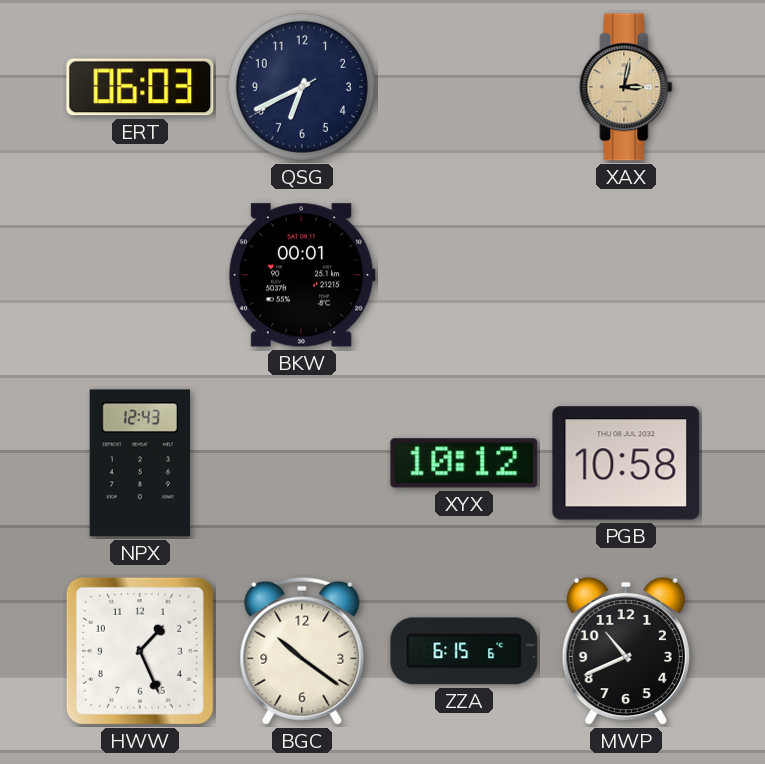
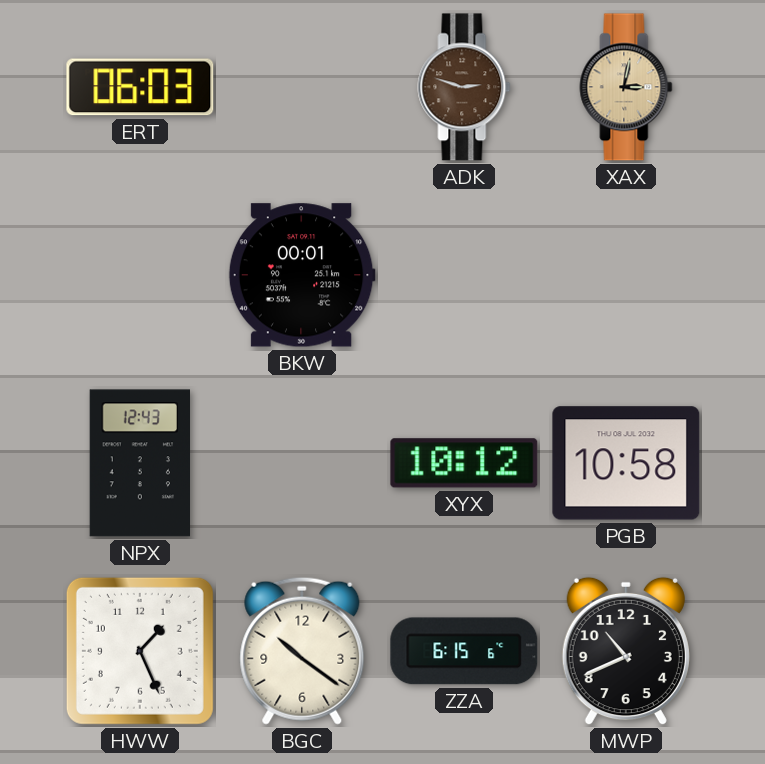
QSG: 6:40 -> none (302, 87)
ADK: none -> 2:48 (464, 87)
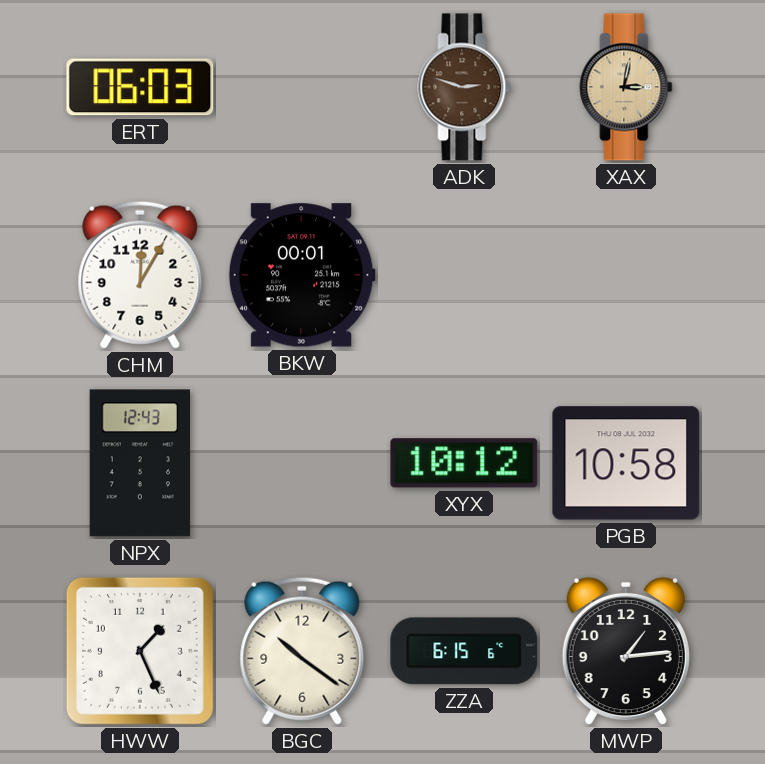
CHM: none -> 12:05 (140, 275)
MWP: 10:41 -> 1:14 (626, 651)
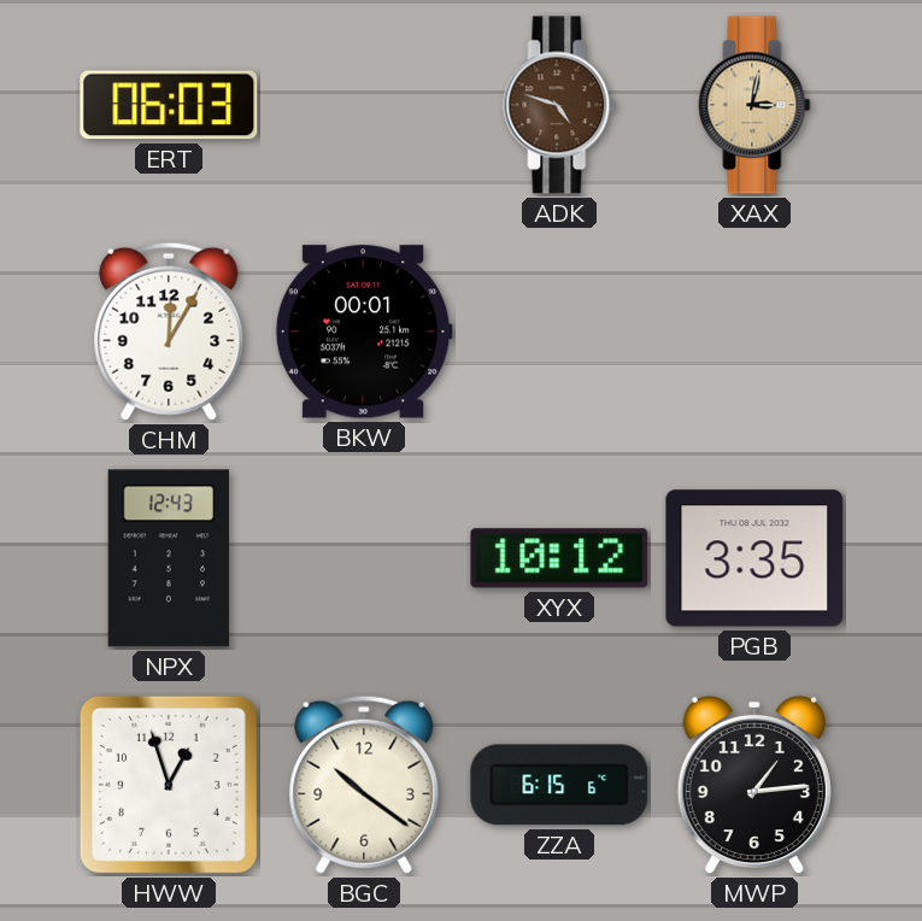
ADK: 2:48 -> 4:48 (559, 105)
PGB: 10:58 -> 3:35 (754, 558)
HWW: 1:26 -> 12:57 (169, 785)
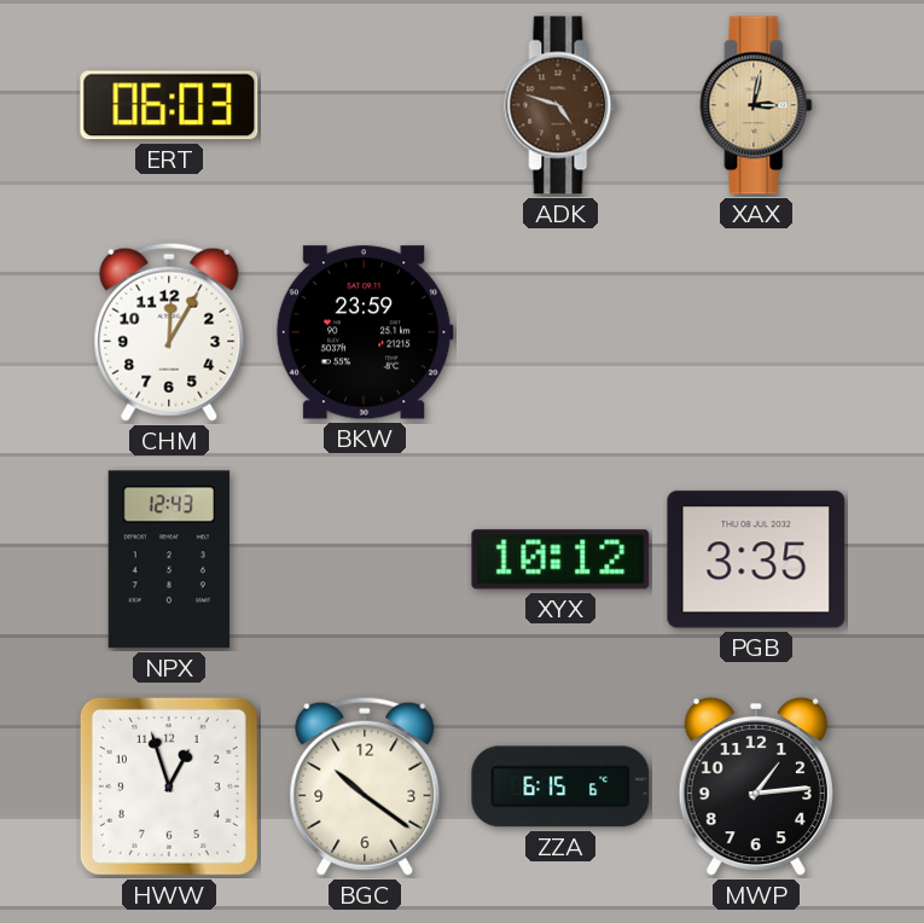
BKW: 00:01 -> 23:59 (365, 332)
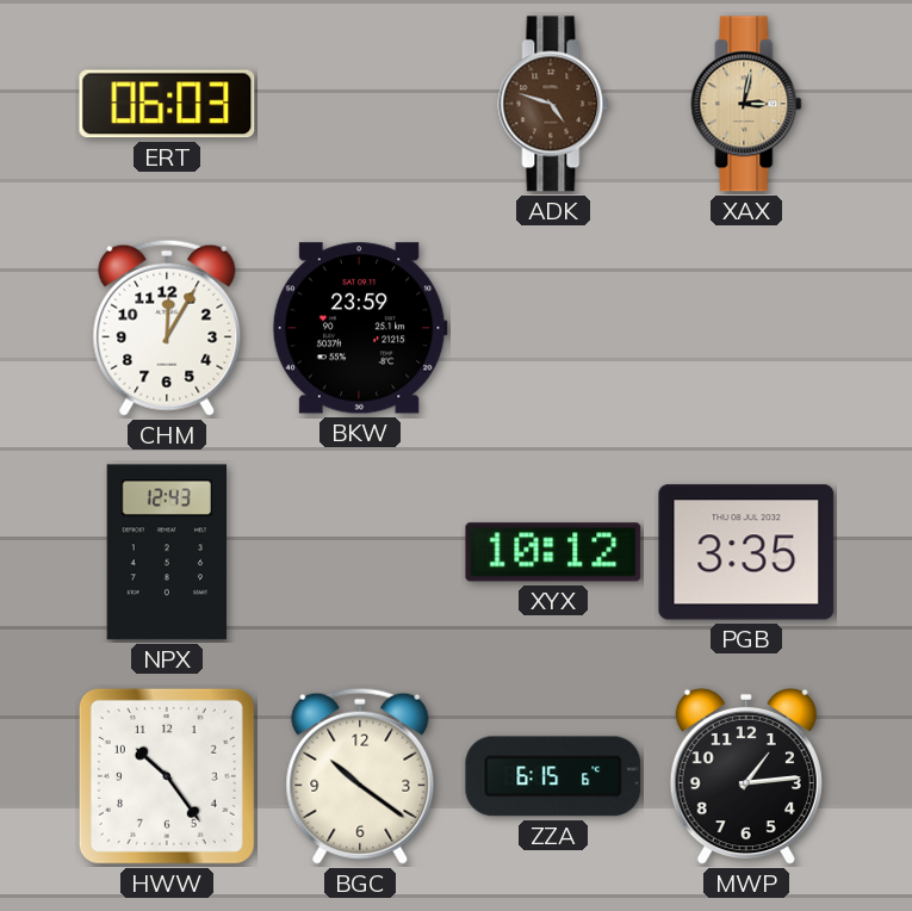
HWW: 12:57 -> 10:24 (167, 776)
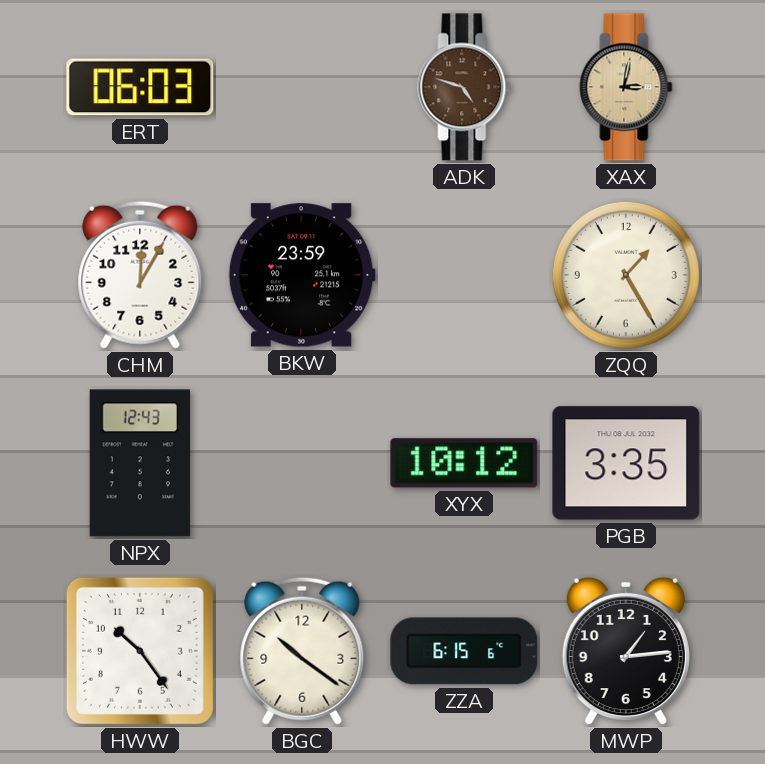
ZQQ: none -> 1:25 (626, 275)
